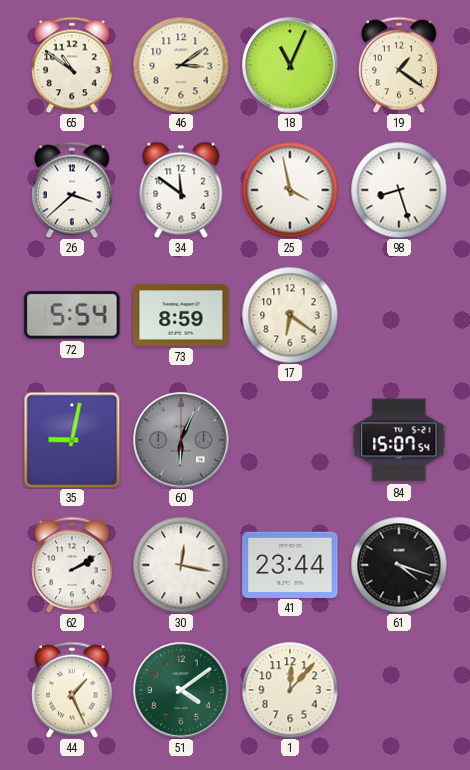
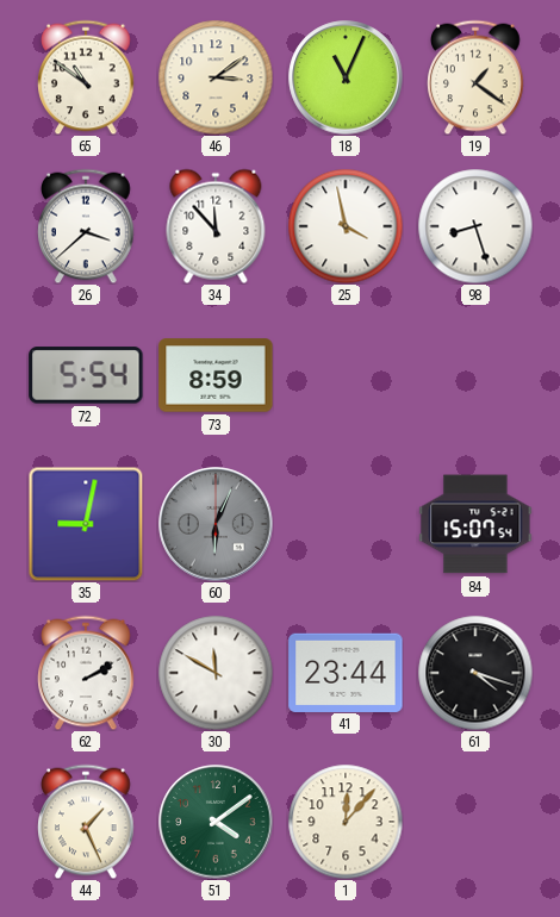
34: 11:51 -> 11:53 (216, 226)
17: 6:21 -> none (290, 315)
30: 12:17 -> 11:50 (216, 673)
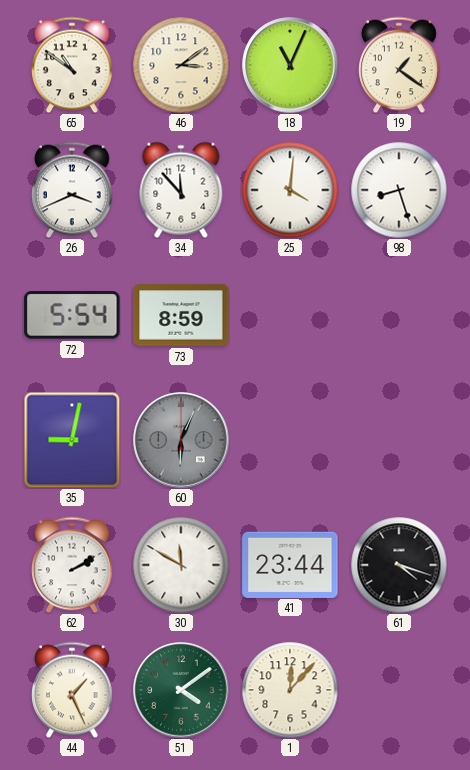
26: 3:38 -> 3:41 (72, 190)
25: 3:58 -> 4:01 (290, 190)
84: 15:07 -> none (475, 524)
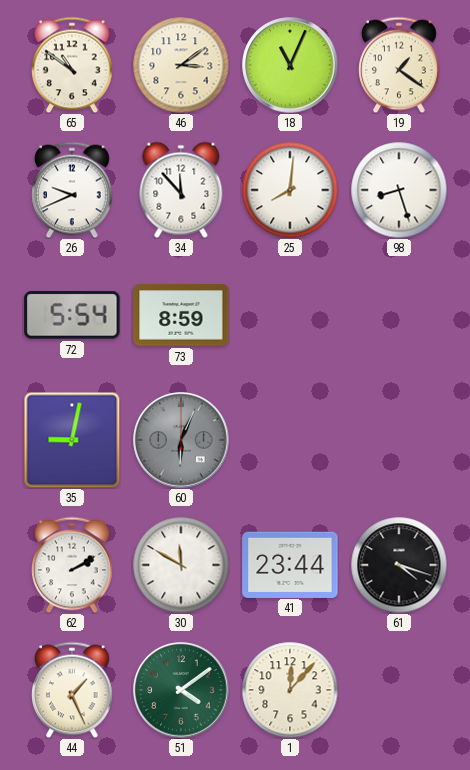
26: 3:41 -> 9:41 (72, 190)
25: 4:01 -> 8:01 (290, 190)
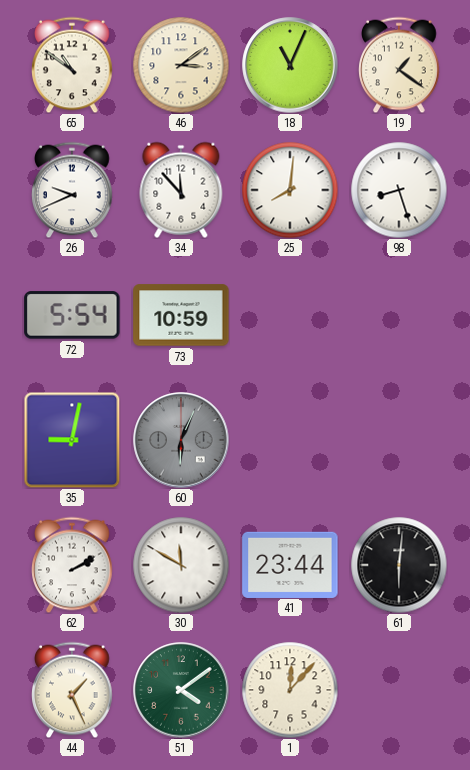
73: 8:59 -> 10:59 (181, 315)
61: 4:18 -> 6:01 (399, 565)
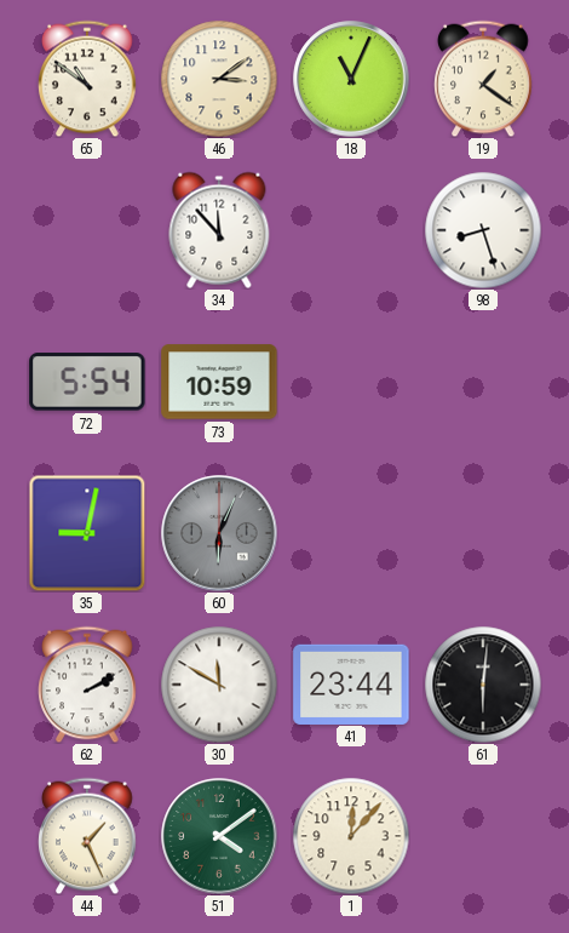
26: 9:41 -> none (72, 190)
25: 8:01 -> none (290, 190)
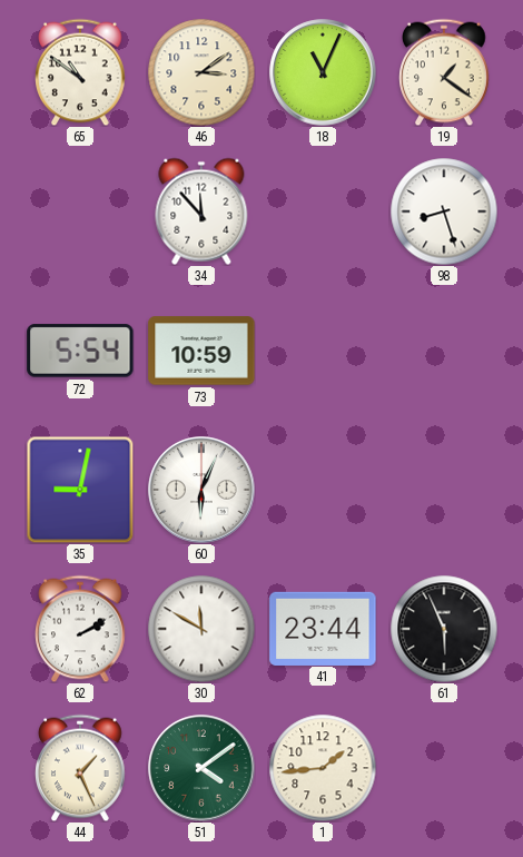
60 dial: grey -> white (201, 490)
61: 6:01 -> 5:56 (444, 629)
1: 12:07 -> 1:44 (323, 768)
